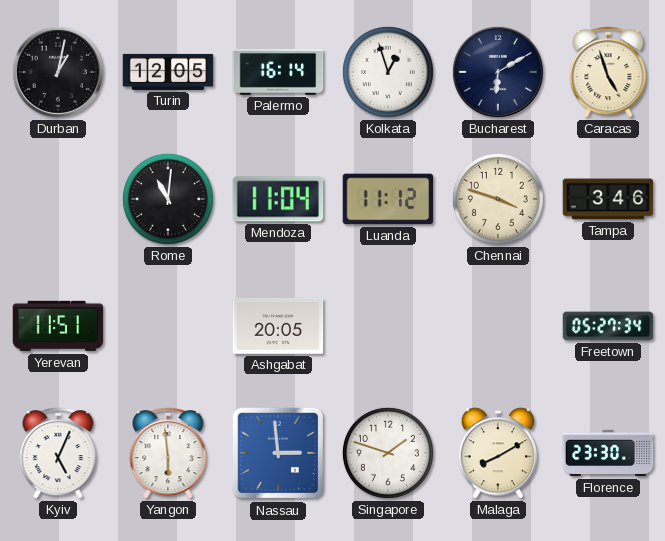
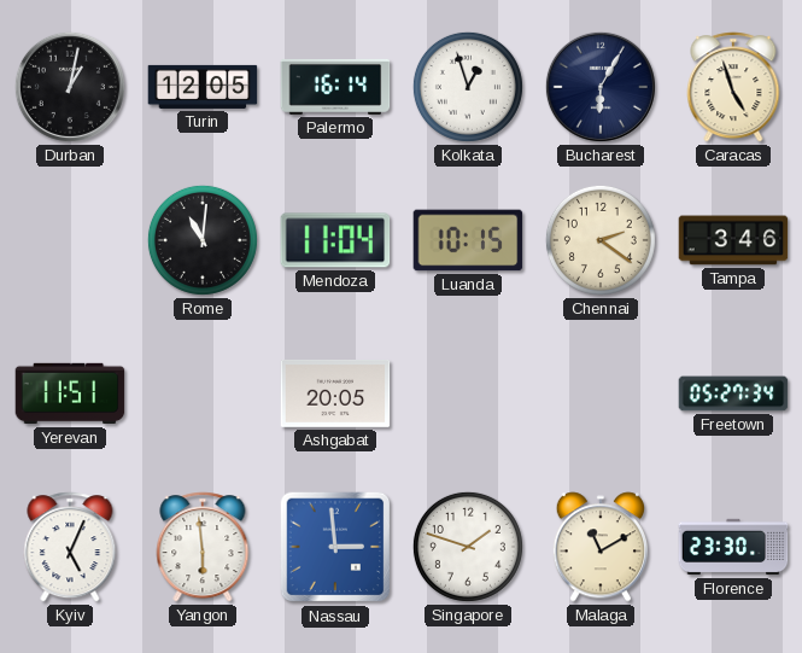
Bucharest: 6:10 -> 6:05 (601, 87)
Luanda: 11:12 -> 10:15 (468, 240)
Chennai: 3:48 -> 2:21 (601, 240)
Malaga: 8:10 -> 11:10 (599, 547)
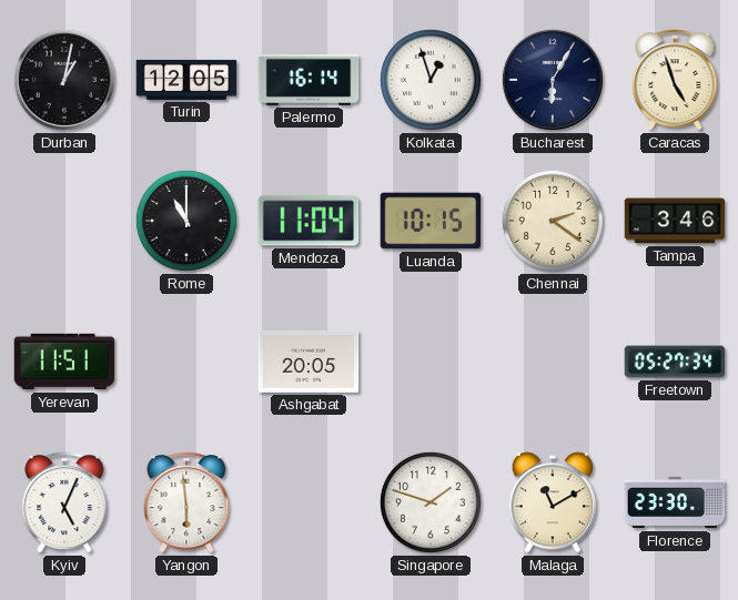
Rome: 11:01 -> 11:00 (186, 221)
Nassau: 2:59 -> none (335, 547)
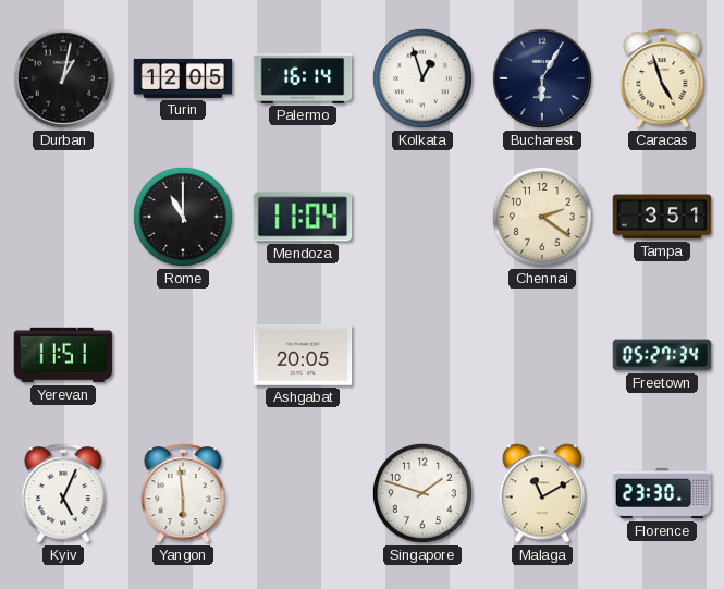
Luanda: 10:15 -> none (431, 221)
Tampa: 3:46 -> 3:51 (662, 217)
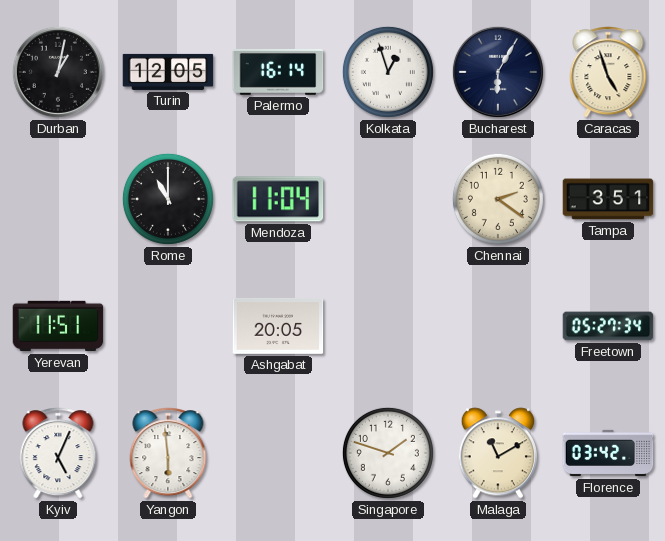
Florence: 23:30 -> 03:42 (608, 453)
